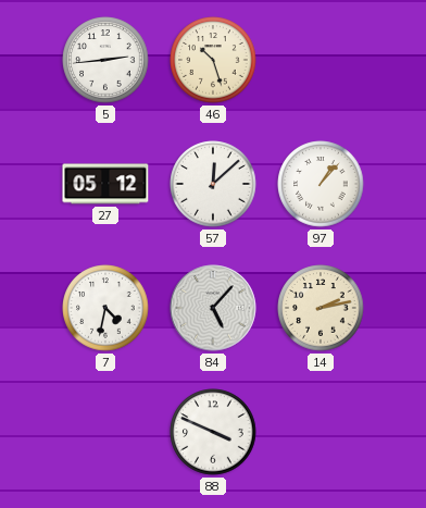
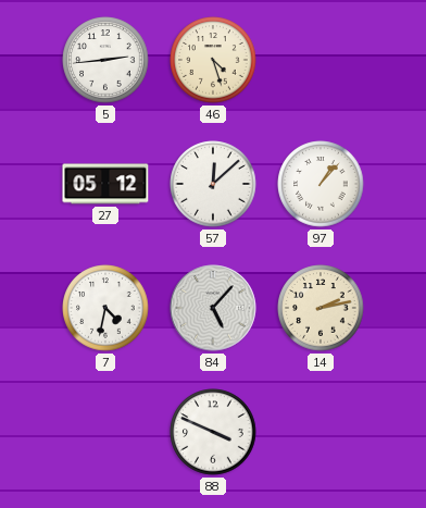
46: 10:27 -> 4:27 (213, 60)
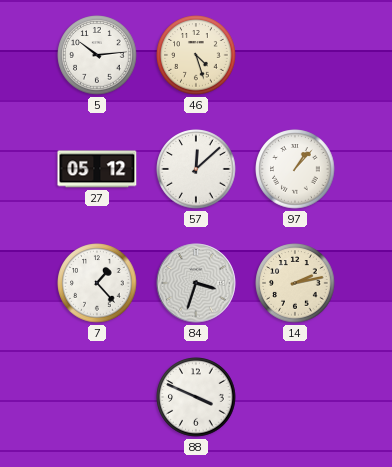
5: 2:44 -> 10:14 (97, 55)
7: 4:32 -> 1:23 (97, 283)
84: 5:07 -> 3:33 (196, 283)
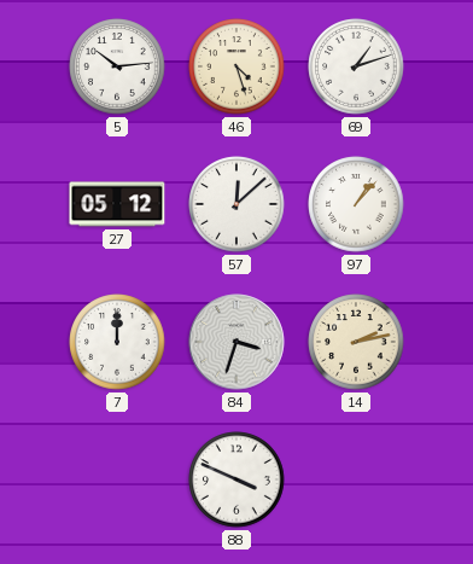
69: none -> 1:12 (356, 66)
7: 1:23 -> 12:00 (117, 342)
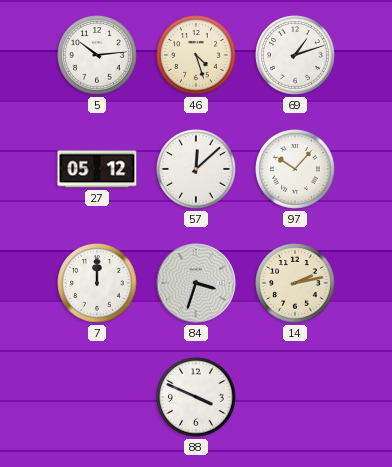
97: 1:07 -> 10:07 (295, 169)
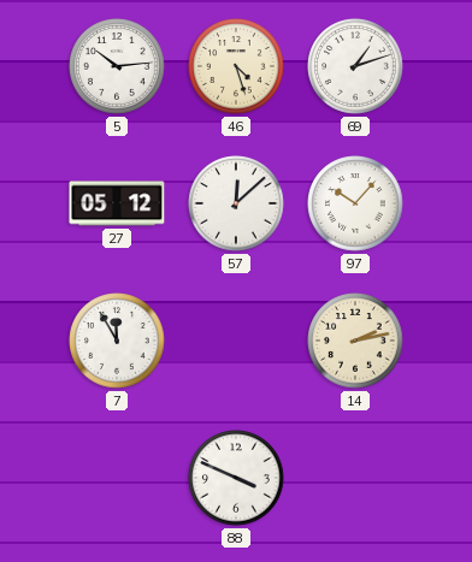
7: 12:00 -> 11:55 (117, 341)
84: 3:33 -> none (196, 283)
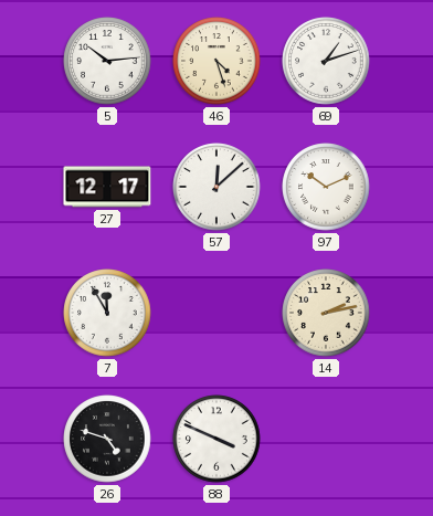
27: 05:12 -> 12:17 (107, 187)
97: 10:07 -> 10:11 (326, 187)
26: none -> 4:48 (107, 439)
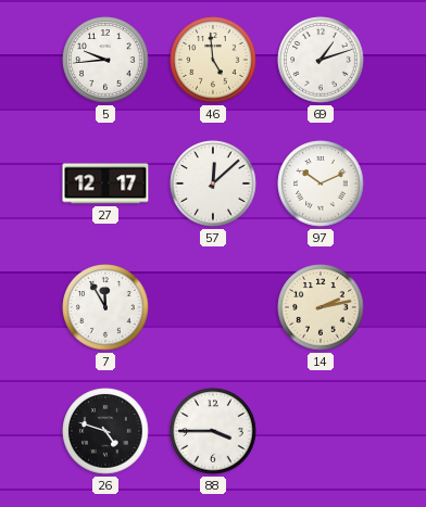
5: 10:14 -> 9:44 (105, 60)
46: 4:27 -> 4:59 (213, 60)
88: 3:49 -> 3:45 (213, 431)
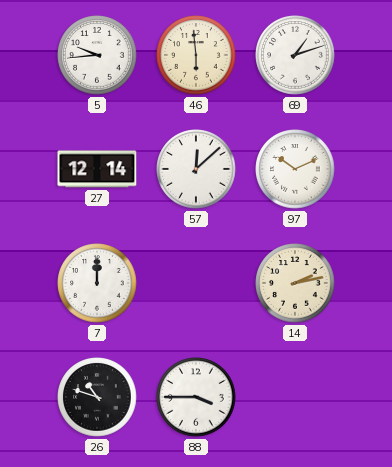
46: 4:59 -> 5:59 (196, 55)
27: 12:17 -> 12:14 (97, 169)
7: 11:55 -> 12:00 (97, 283)
26: 4:48 -> 10:48 (97, 397)
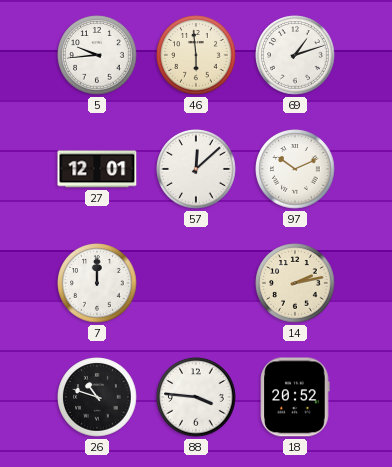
27: 12:14 -> 12:01 (97, 169)
88: 3:45 -> 3:46 (196, 397)
18: none -> 20:52 (295, 397)
